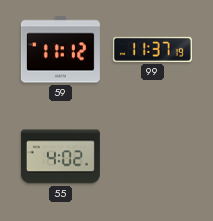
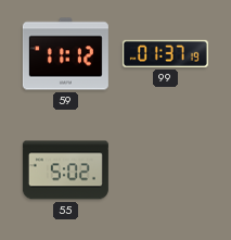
99: 11:37 -> 01:37 (165, 53)
55: 4:02 -> 5:02 (65, 170)
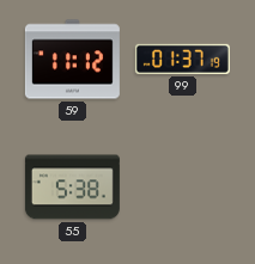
55: 5:02 -> 5:38 (72, 188)
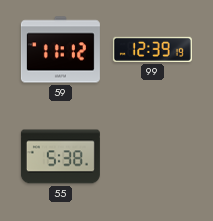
99: 01:37 -> 12:39 (152, 49)
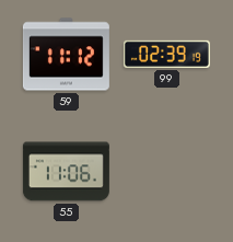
99: 12:39 -> 02:39 (166, 54)
55: 5:38 -> 11:06 (66, 172)
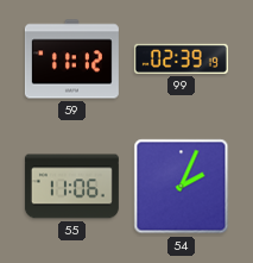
54: none -> 2:04 (182, 187)
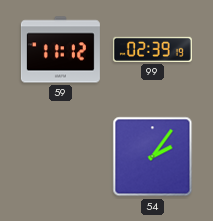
55: 11:06 -> none (71, 187)
54: 2:04 -> 2:06 (153, 157)
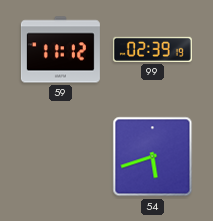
54: 2:06 -> 5:42 (153, 157)
